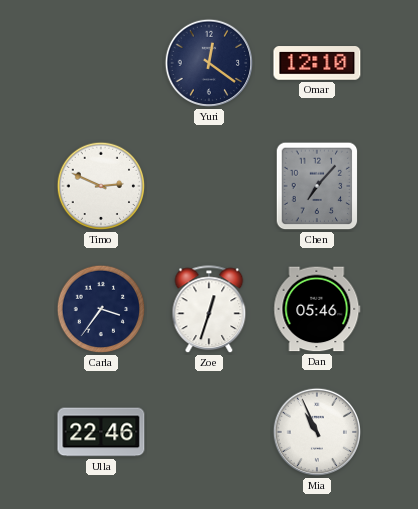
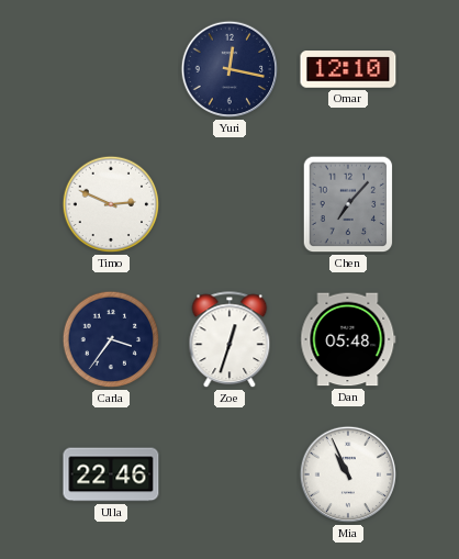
Yuri: 12:21 -> 12:17 (229, 69)
Dan: 05:46 -> 05:48 (348, 339)
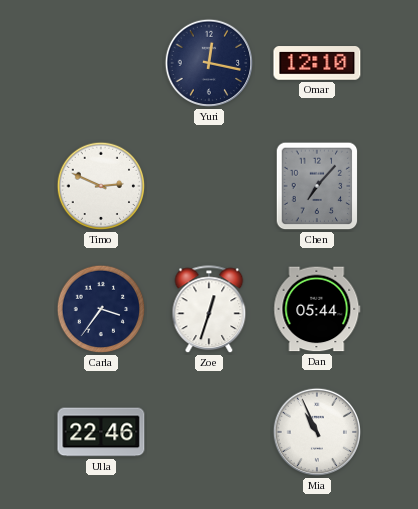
Dan: 05:48 -> 05:44 (317, 309)
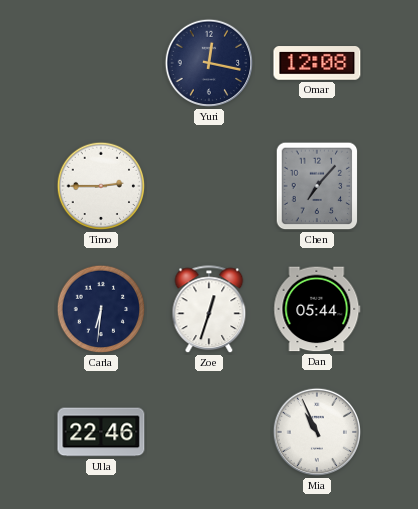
Omar: 12:10 -> 12:08 (317, 63)
Timo: 2:49 -> 2:45 (101, 186)
Carla: 3:36 -> 6:31 (101, 309)
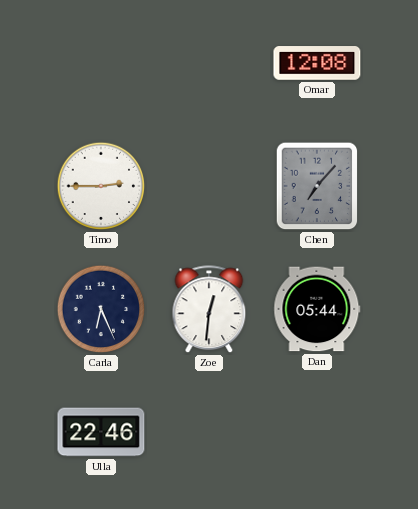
Yuri: 12:17 -> none (209, 63)
Carla: 6:31 -> 6:26 (101, 309)
Zoe: 12:33 -> 12:31 (209, 310)
Mia: 10:56 -> none (317, 432)
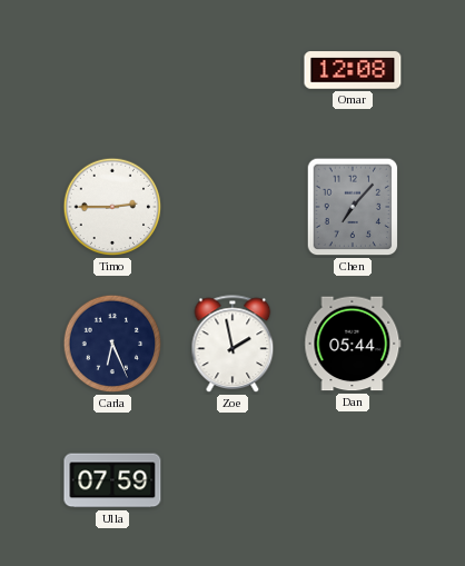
Zoe: 12:31 -> 1:58 (233, 345)
Ulla: 22:46 -> 07:59 (112, 480)
